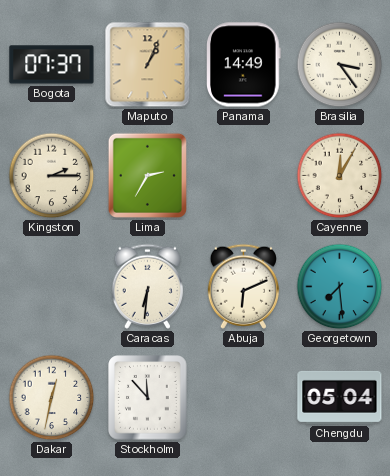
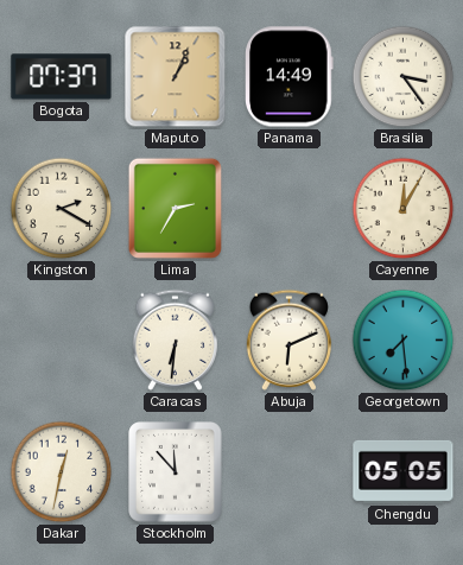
Kingston: 2:15 -> 2:20 (62, 209)
Chengdu: 05:04 -> 05:05 (404, 471)
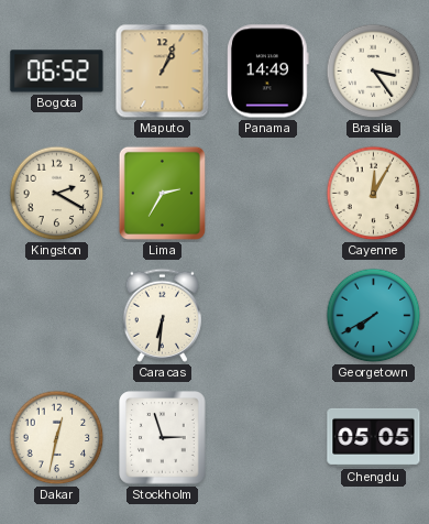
Bogota: 07:37 -> 06:52 (57, 72)
Abuja: 6:11 -> none (288, 339)
Georgetown: 7:29 -> 7:40 (374, 316)
Stockholm: 11:53 -> 2:57 (163, 438)
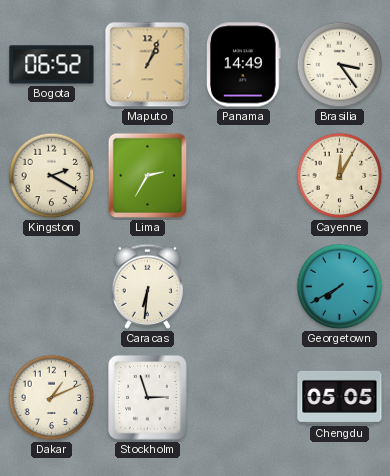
Dakar: 12:32 -> 1:11 (52, 398)
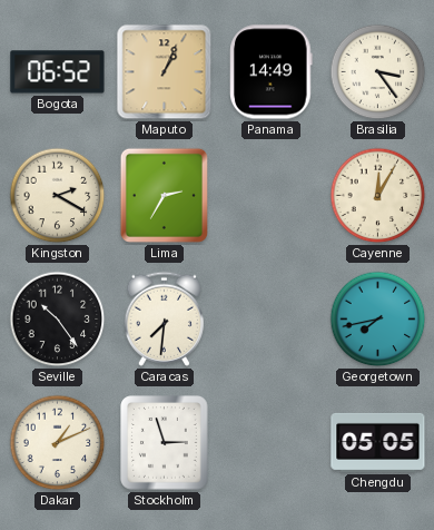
Seville: none -> 10:24 (58, 320)
Caracas: 6:31 -> 7:31 (164, 318)
Georgetown: 7:40 -> 7:43 (378, 320)
